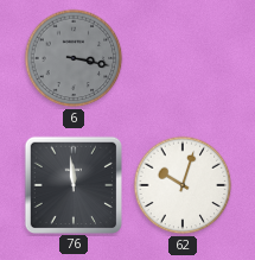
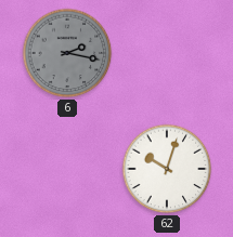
6: 3:17 -> 2:17 (67, 53)
76: 11:59 -> none (72, 184)
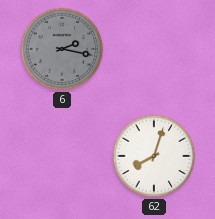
62: 10:03 -> 8:03 (154, 156)
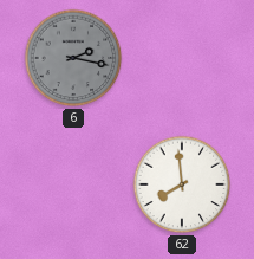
62: 8:03 -> 7:59 (182, 184)
